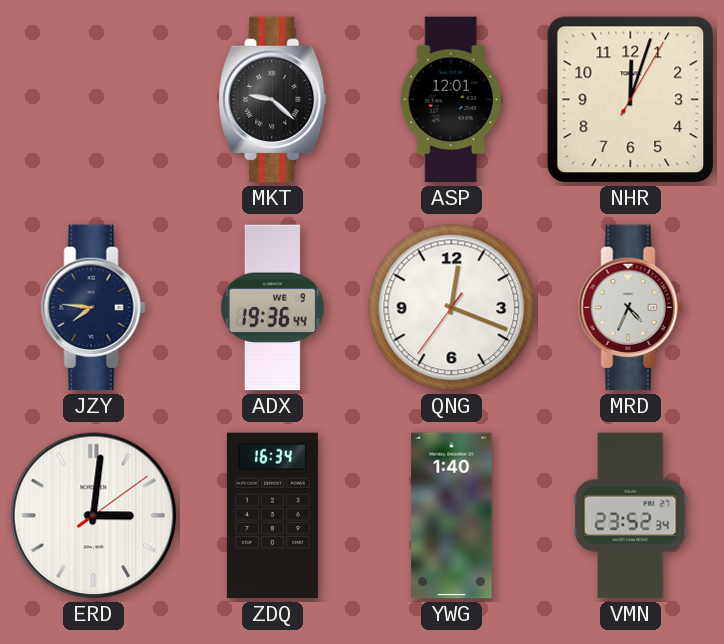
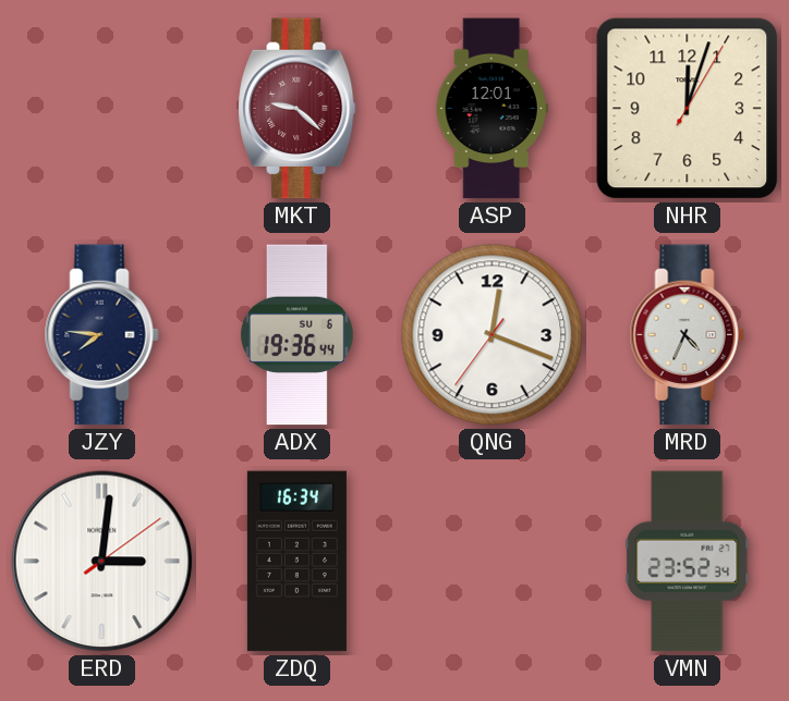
MKT dial: black -> burgundy (298, 109)
ADX date: WE 9 -> SU 6 (296, 335)
YWG: 1:40 -> none (452, 516)
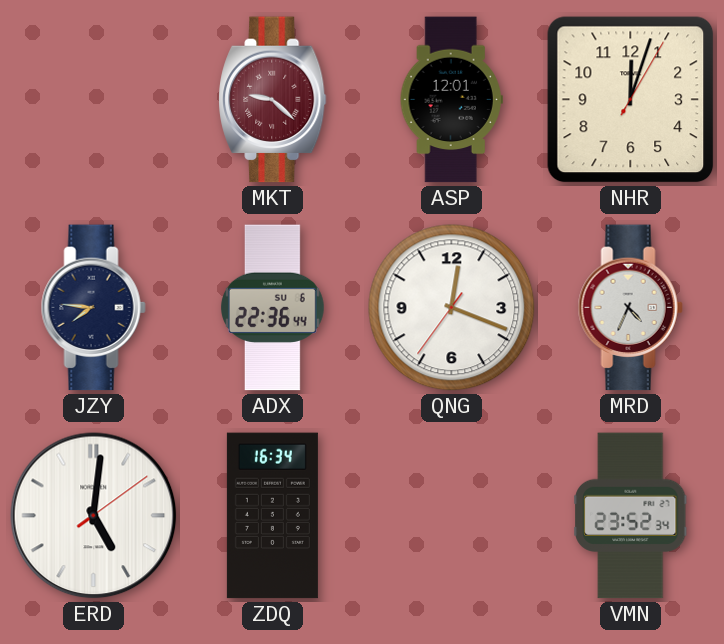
ADX: 19:36 -> 22:36 (272, 308)
ERD: 3:01 -> 5:01 (94, 516)
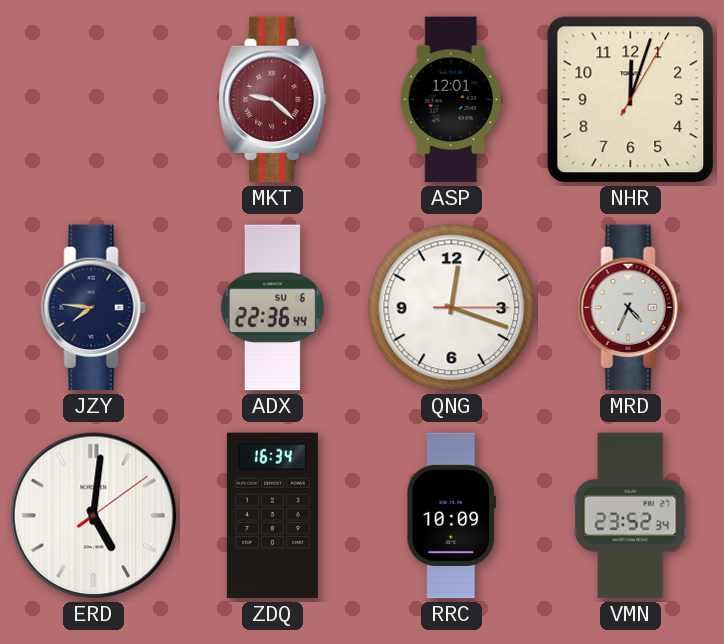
QNG: 12:18:36 -> 12:18:15 (452, 308)
RRC: none -> 10:09 (452, 516)
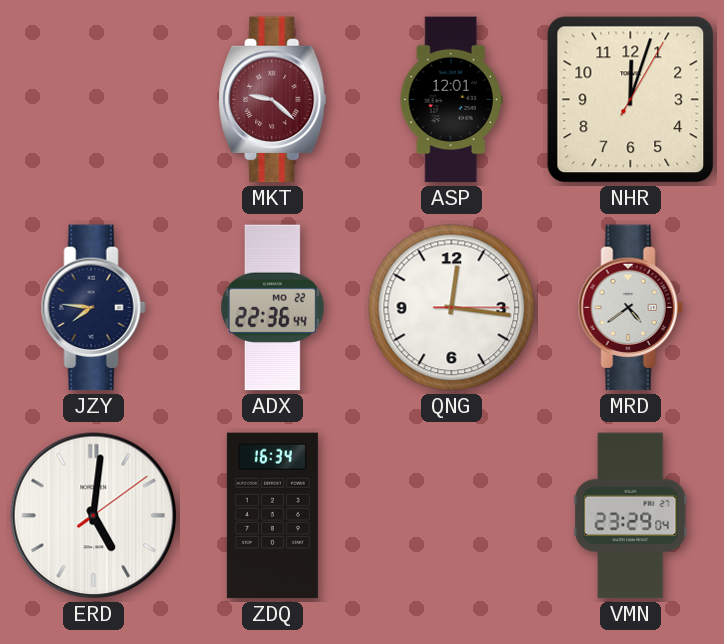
ADX date: SU 6 -> MO 22 (272, 308)
QNG: 12:18 -> 12:16 (452, 308)
MRD: 4:34 -> 4:39 (630, 308)
RRC: 10:09 -> none (452, 516)
VMN: 23:52 -> 23:29 (631, 516)
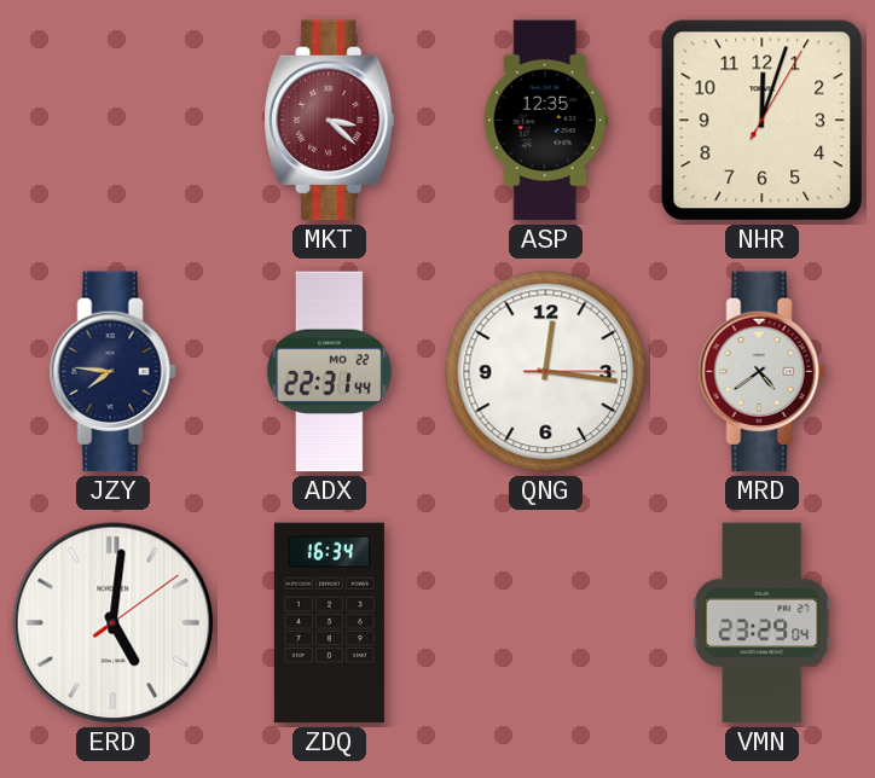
MKT: 9:22 -> 3:22 (330, 121)
ASP: 12:01 -> 12:35 (545, 121)
ADX: 22:36 -> 22:31 (329, 372)
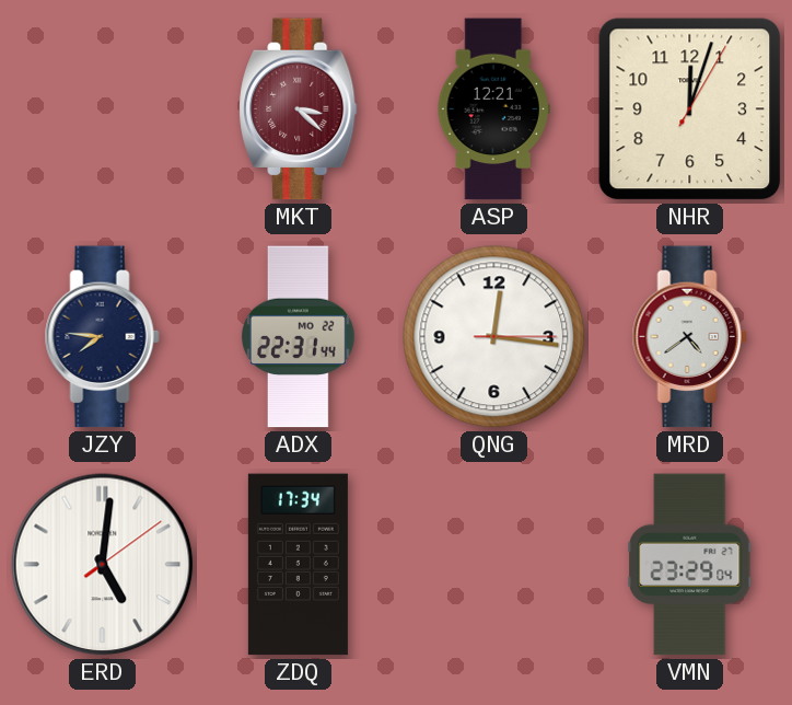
ASP: 12:35 -> 12:21 (493, 109)
ZDQ: 16:34 -> 17:34 (298, 565)
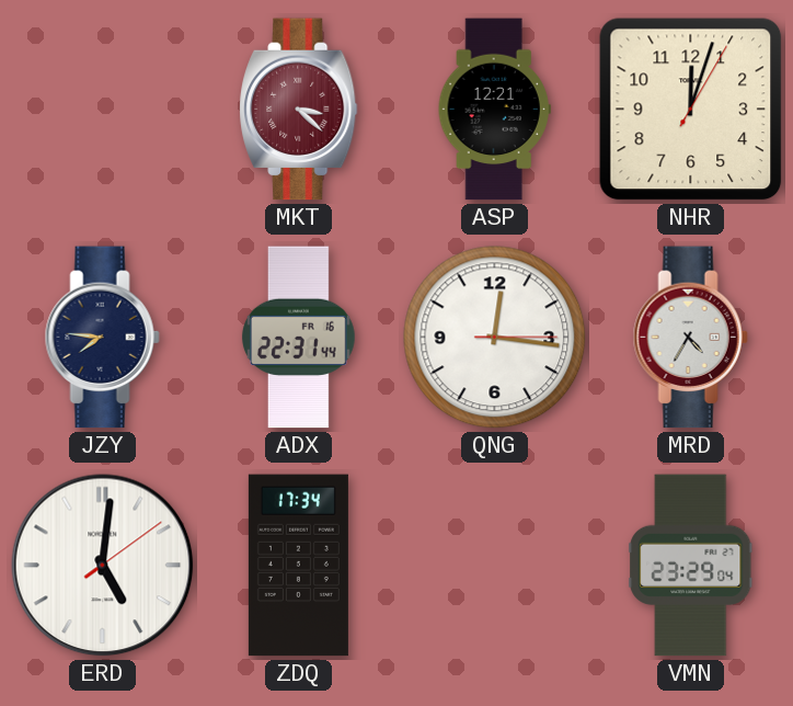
ADX date: MO 22 -> FR 16 (298, 338)
MRD: 4:39 -> 4:35 (690, 338)
